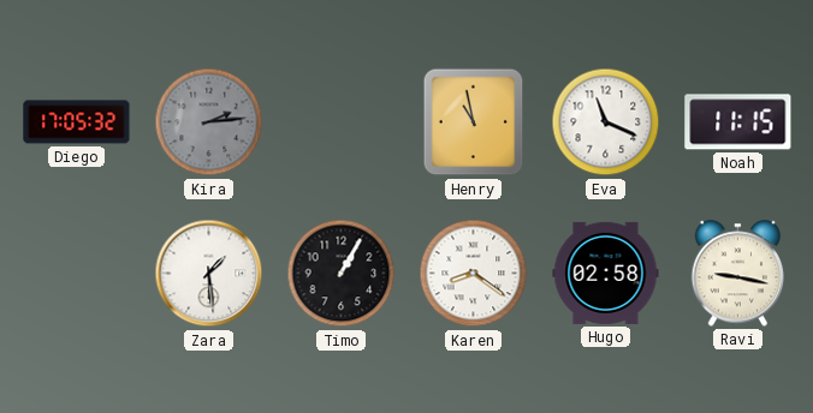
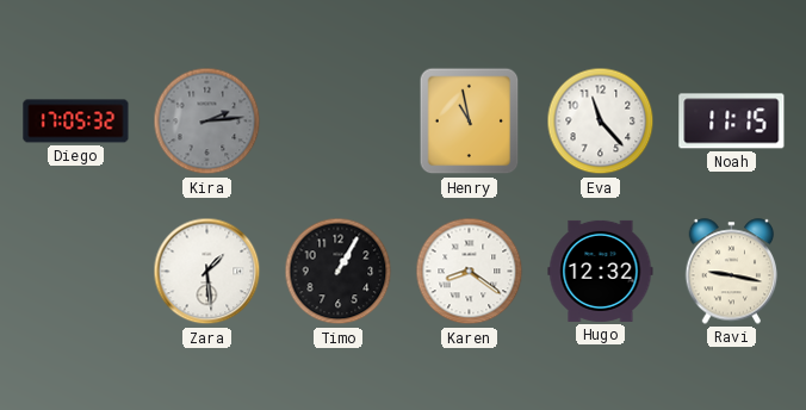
Eva: 11:19 -> 11:23 (601, 122)
Hugo: 02:58 -> 12:32 (601, 271)
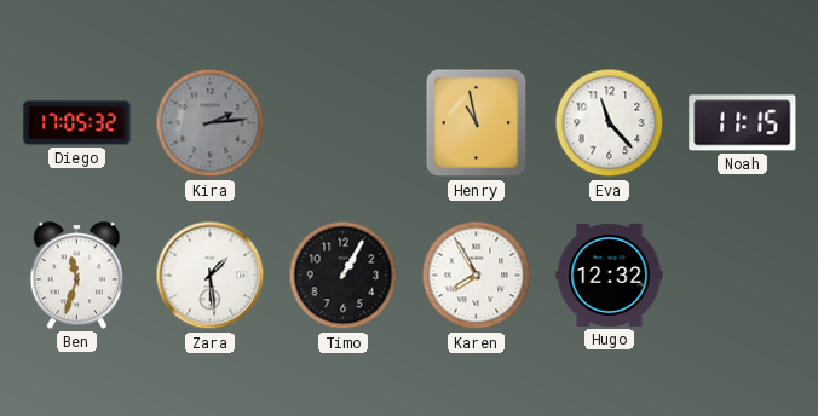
Ben: none -> 11:33 (77, 276)
Karen: 8:21 -> 7:55 (477, 276)
Ravi: 9:17 -> none (732, 272)
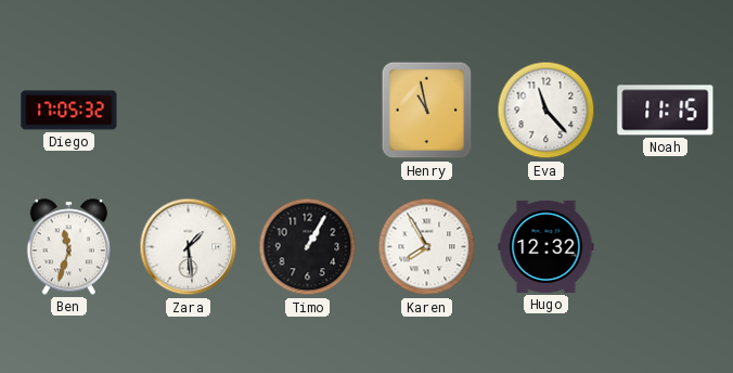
Kira: 2:14 -> none (211, 123)
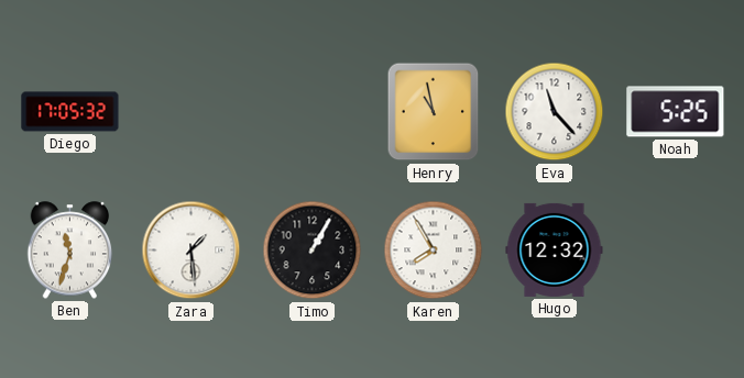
Noah: 11:15 -> 5:25 (676, 112)
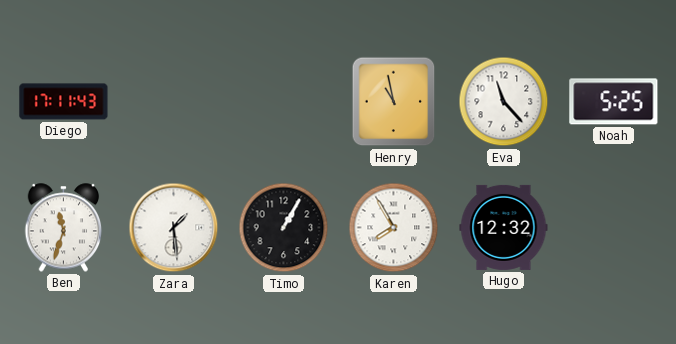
Diego: 17:05 -> 17:11 (64, 102)
